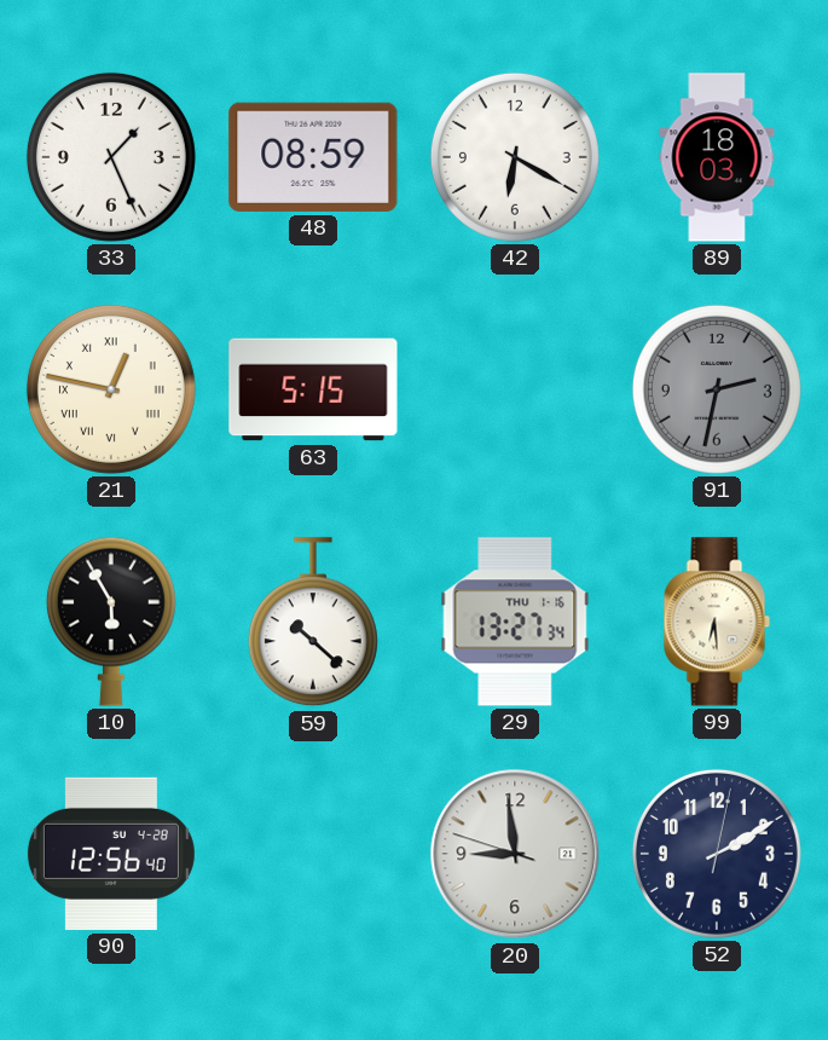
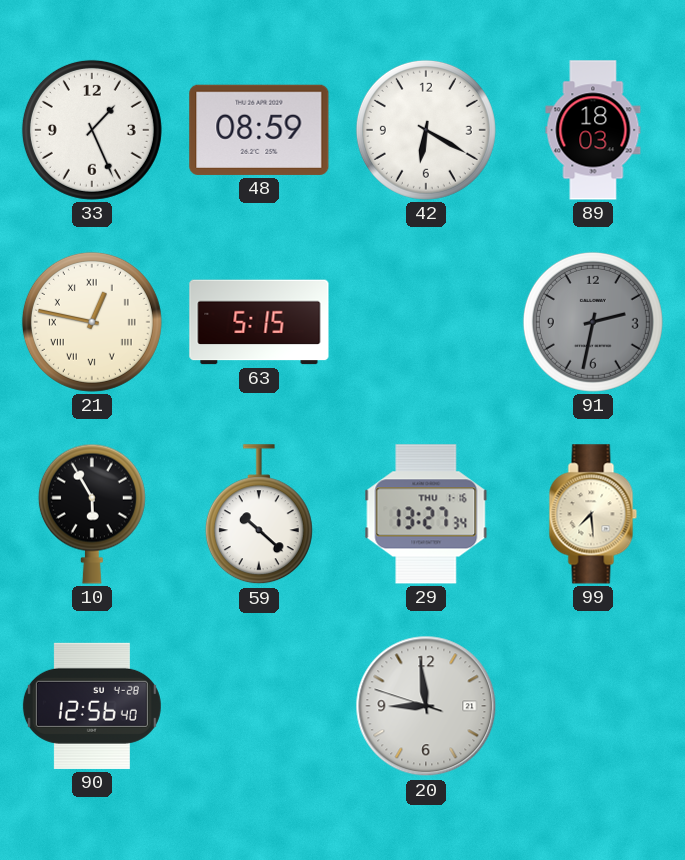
99: 6:29 -> 7:29 (593, 514)
52: 2:10 -> none (717, 854)
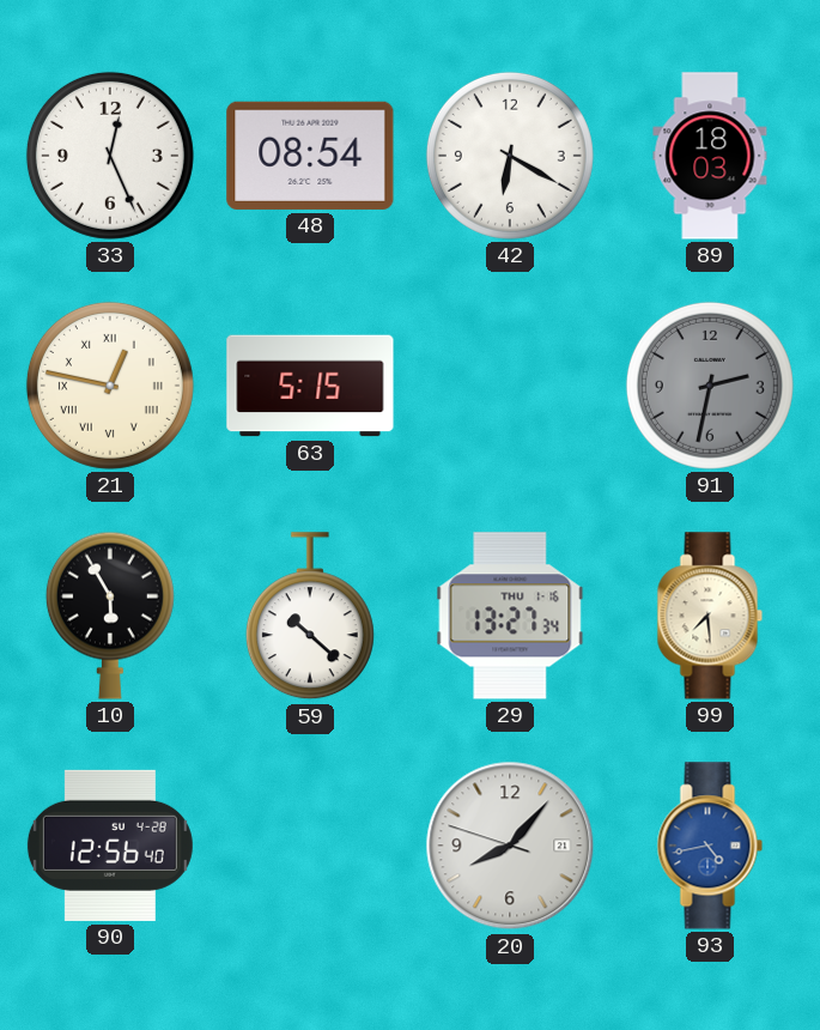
33: 1:26 -> 12:26 (110, 156)
48: 08:59 -> 08:54 (310, 156)
20: 8:58 -> 8:06 (510, 846)
93: none -> 4:43 (710, 846)
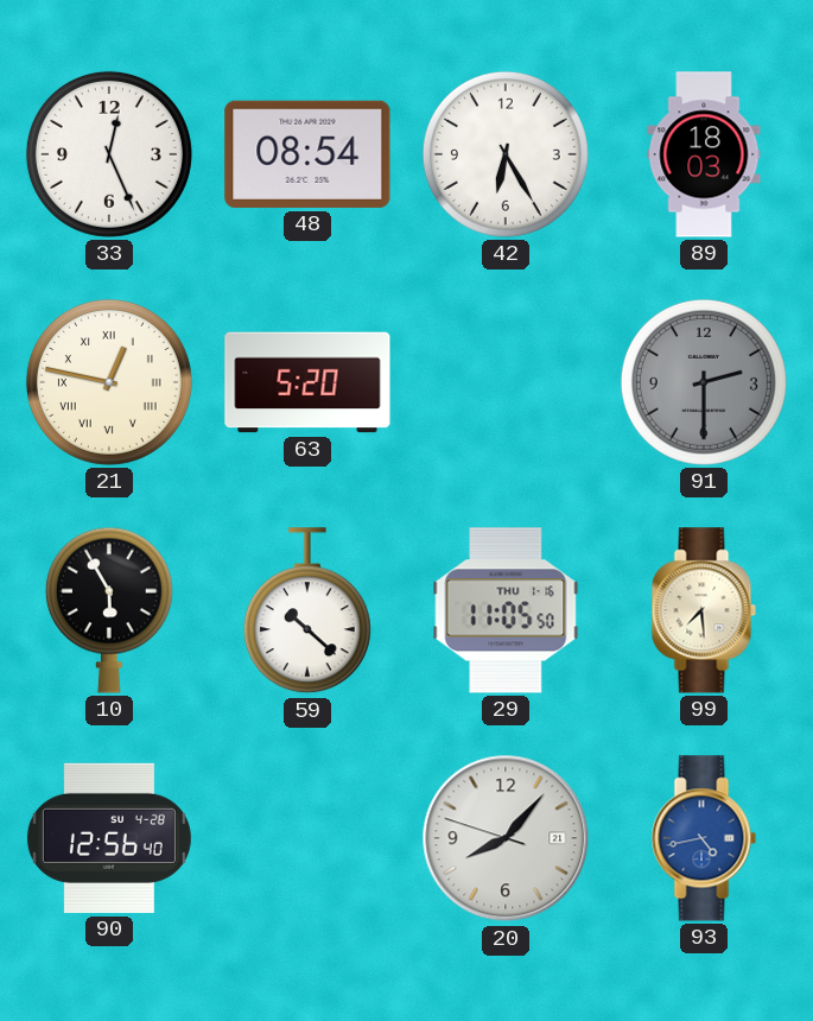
42: 6:20 -> 6:25 (506, 154)
63: 5:15 -> 5:20 (307, 382)
91: 2:32 -> 2:30 (704, 382)
29: 13:27 -> 11:05 (506, 610)
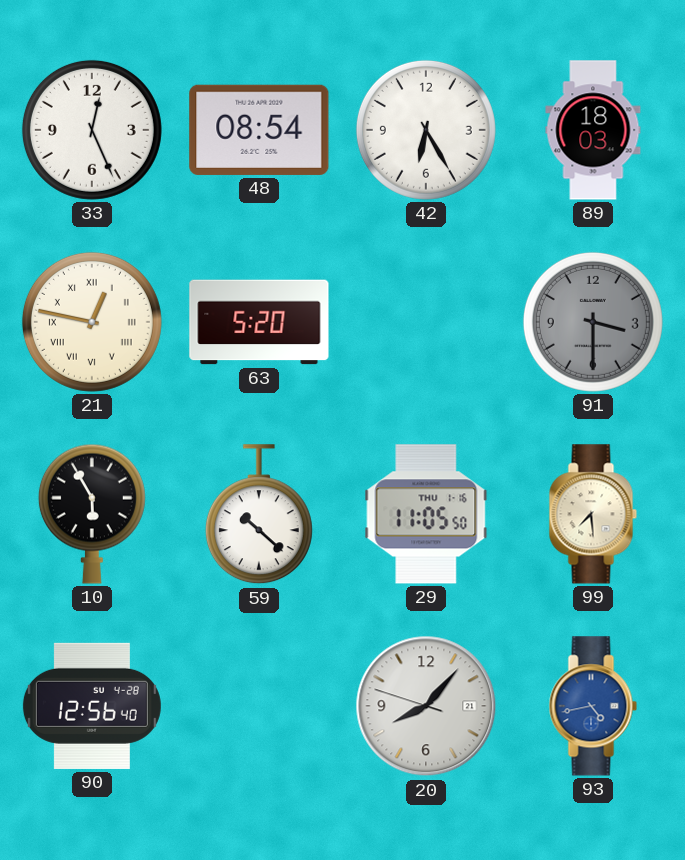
91: 2:30 -> 3:30 (593, 322)
